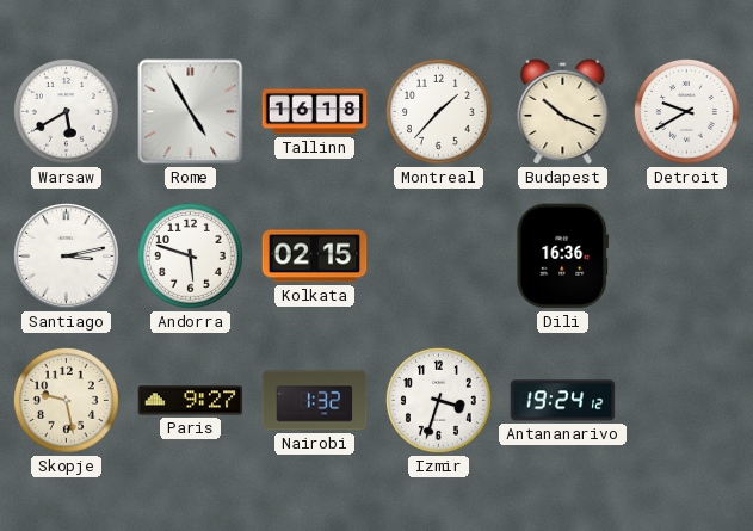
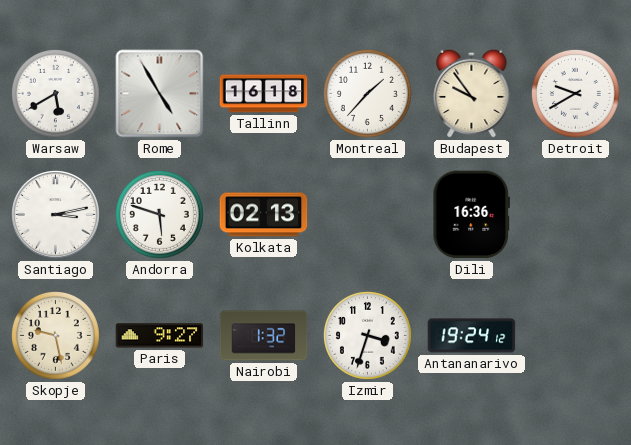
Budapest: 10:19 -> 9:54 (472, 93)
Kolkata: 02:15 -> 02:13 (264, 215)
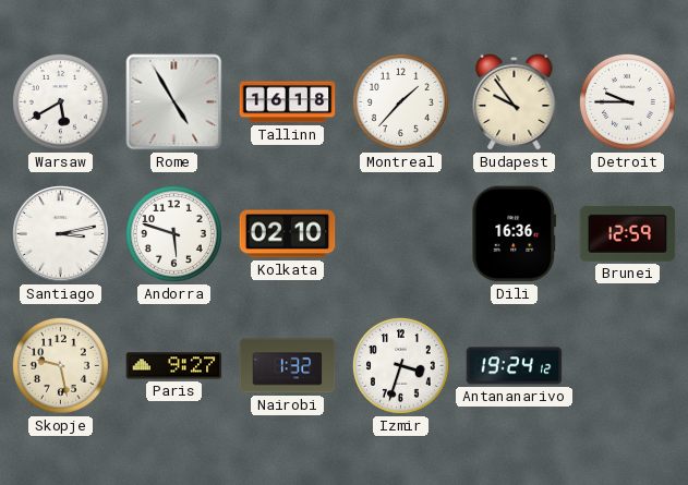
Detroit: 9:40 -> 9:45 (627, 101)
Kolkata: 02:13 -> 02:10 (288, 234)
Brunei: none -> 12:59 (628, 233)
